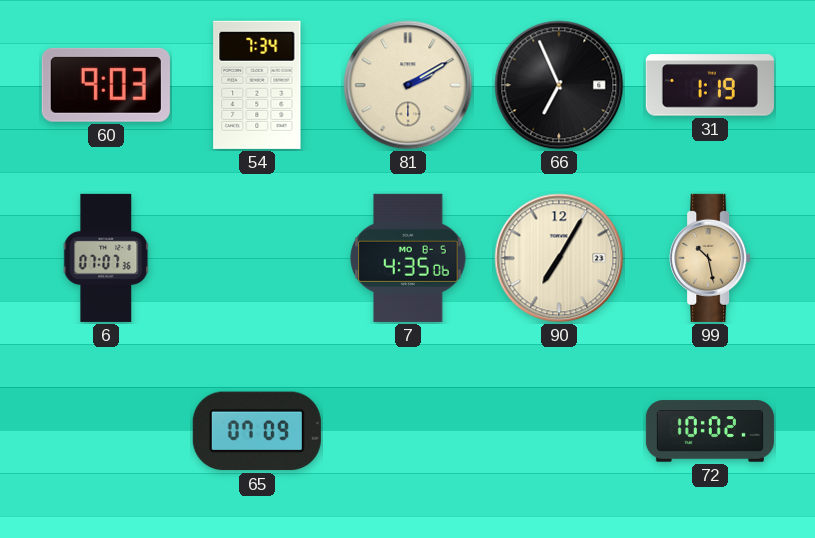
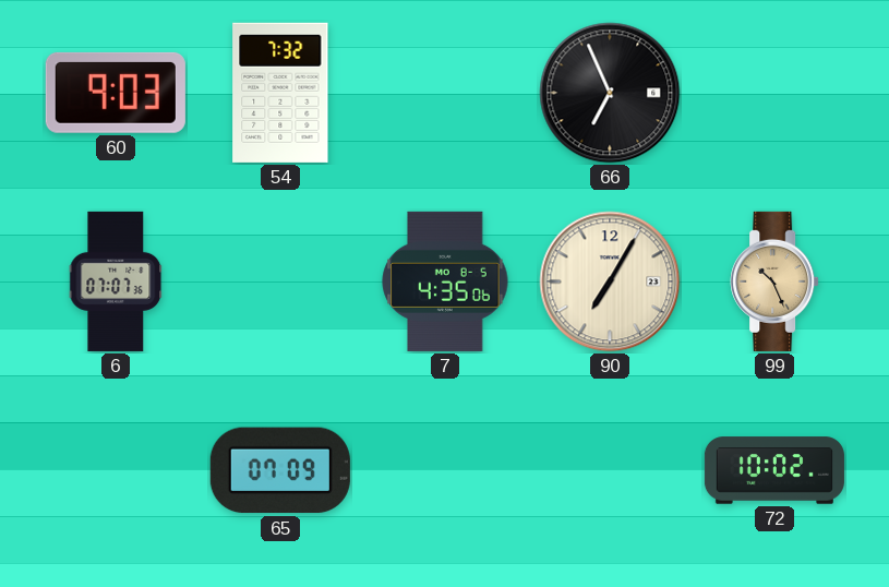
54: 7:34 -> 7:32 (280, 93)
81: 2:10 -> none (408, 85)
31: 1:19 -> none (710, 85)
99: 10:28 -> 10:26 (774, 281)
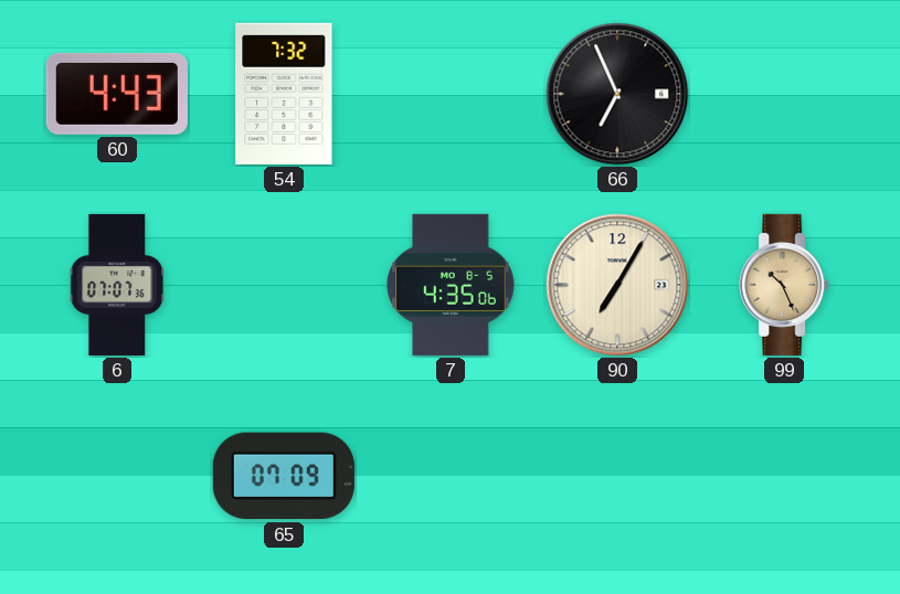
60: 9:03 -> 4:43 (117, 94)
72: 10:02 -> none (774, 470)
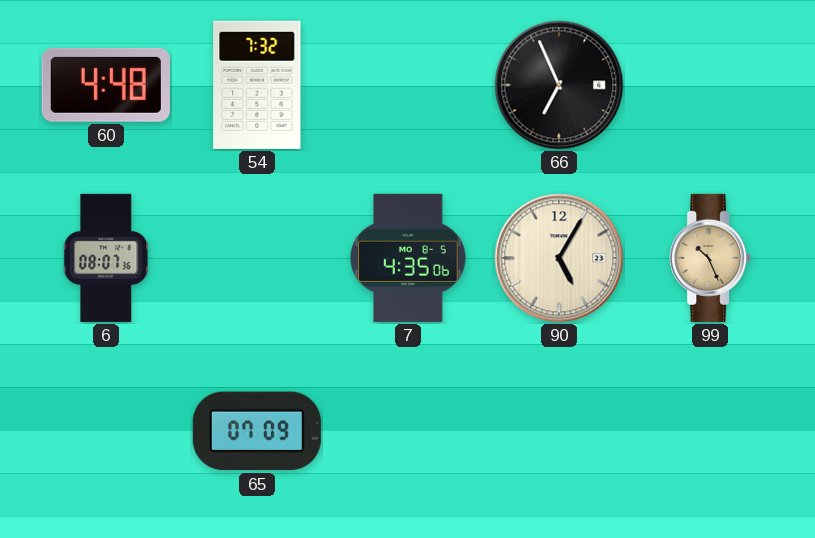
60: 4:43 -> 4:48 (106, 85)
6: 07:07 -> 08:07 (106, 258)
90: 7:05 -> 5:05 (559, 258)
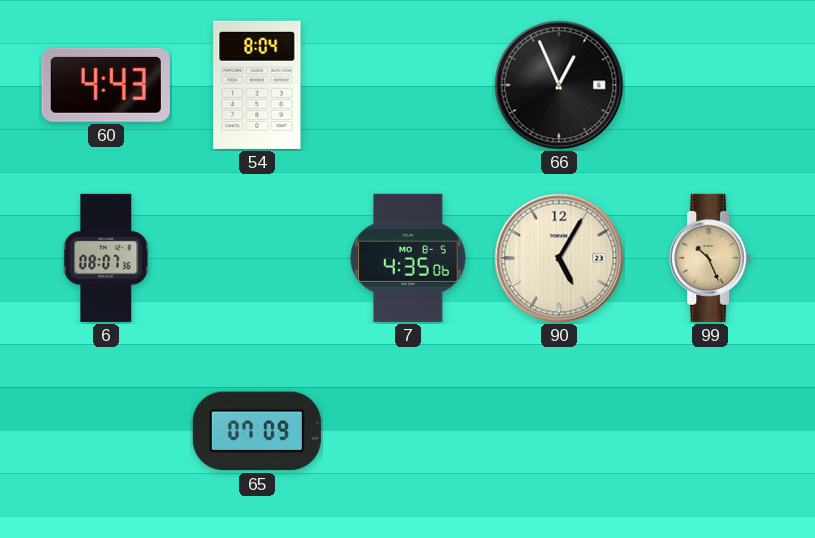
60: 4:48 -> 4:43 (106, 85)
54: 7:32 -> 8:04 (257, 85)
66: 6:56 -> 12:56 (559, 85)
